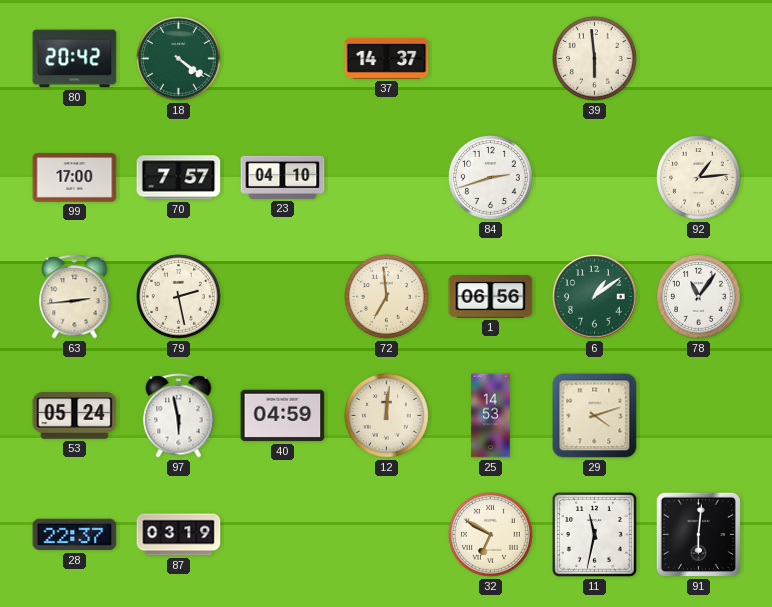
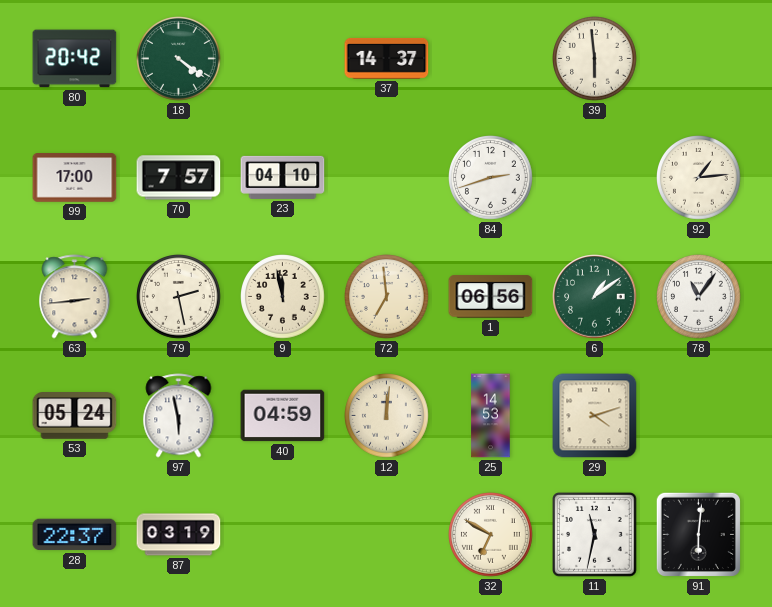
9: none -> 11:58 (283, 297)
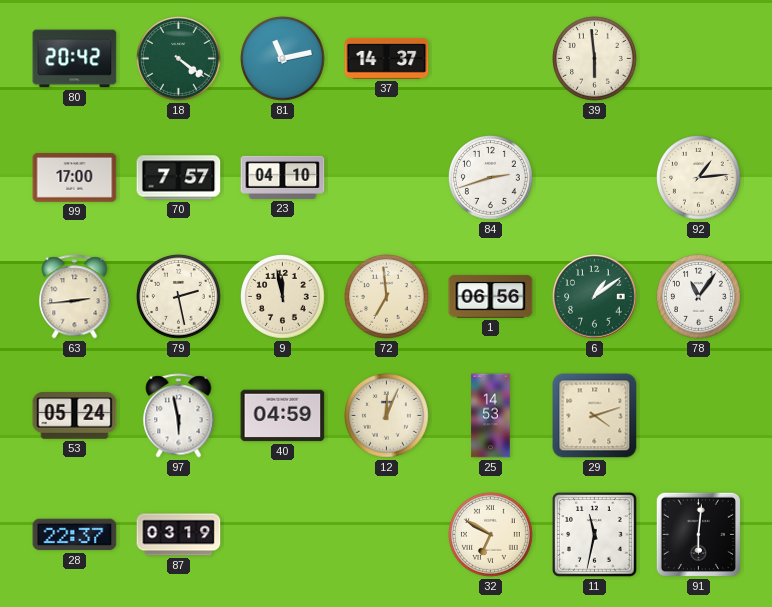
81: none -> 11:13 (283, 59)
12: 12:01 -> 12:04 (387, 416)
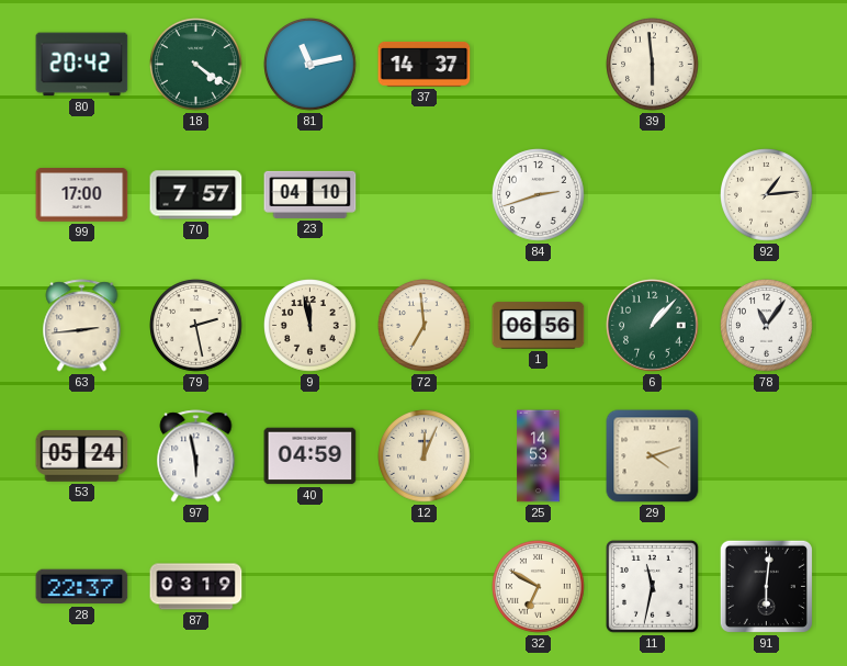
6: 1:09 -> 1:07 (653, 326)
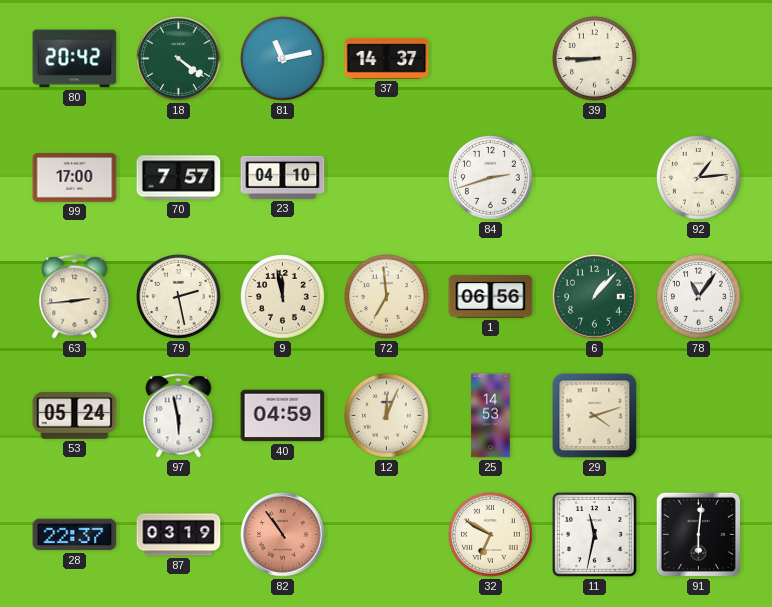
39: 5:59 -> 8:45 (595, 59)
82: none -> 10:54 (283, 535)
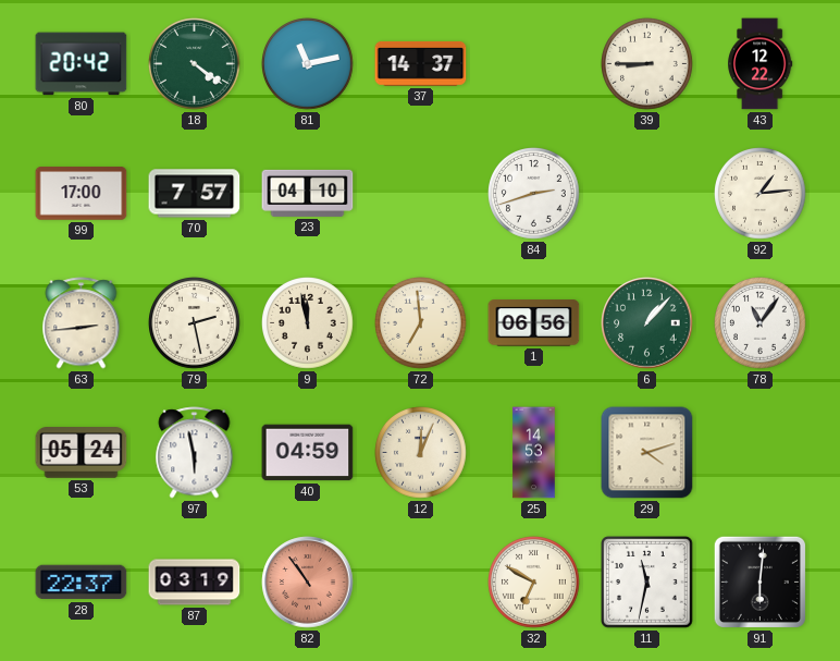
43: none -> 12:22 (761, 64)
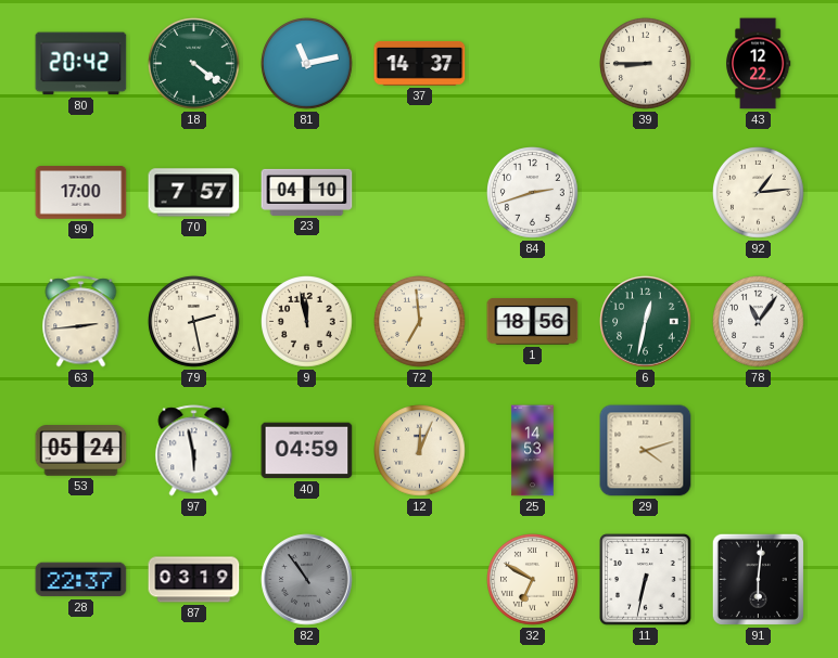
1: 06:56 -> 18:56 (533, 322)
6: 1:07 -> 12:32 (646, 322)
82 dial: salmon -> grey (307, 580)
11: 11:32 -> 6:32 (646, 580)
